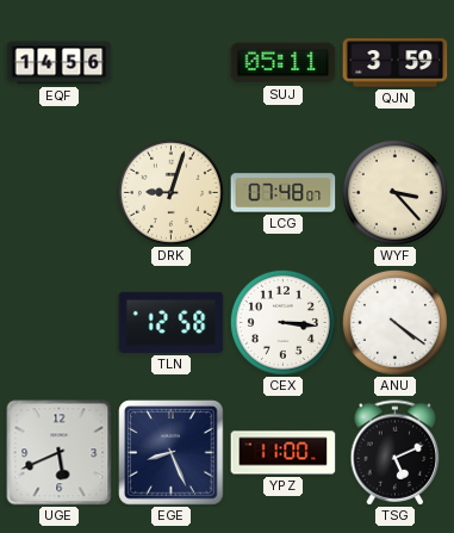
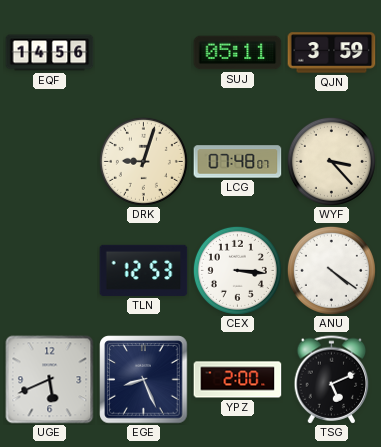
TLN: 12:58 -> 12:53 (144, 270)
YPZ: 11:00 -> 2:00 (238, 380)
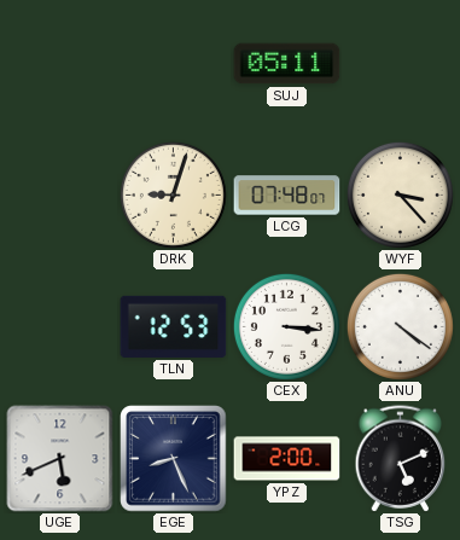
EQF: 14:56 -> none (50, 53)
QJN: 3:59 -> none (332, 53)
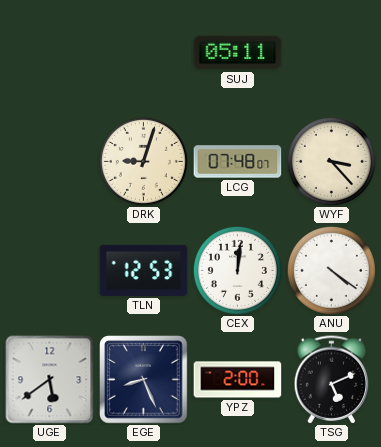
CEX: 3:16 -> 12:01 (237, 270)
UGE: 5:41 -> 5:39 (50, 380)
